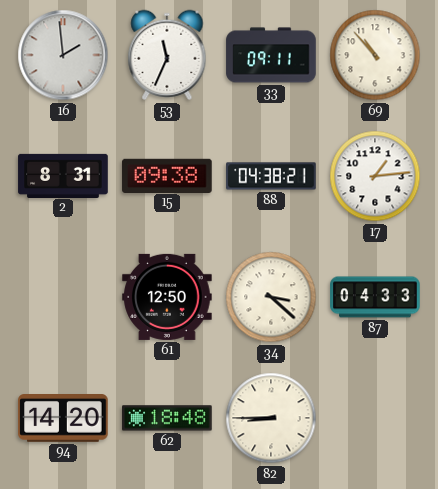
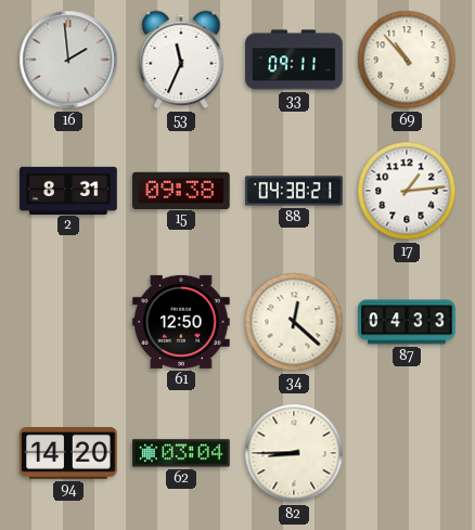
34: 3:22 -> 12:22 (294, 322)
62: 18:48 -> 03:04 (181, 453)
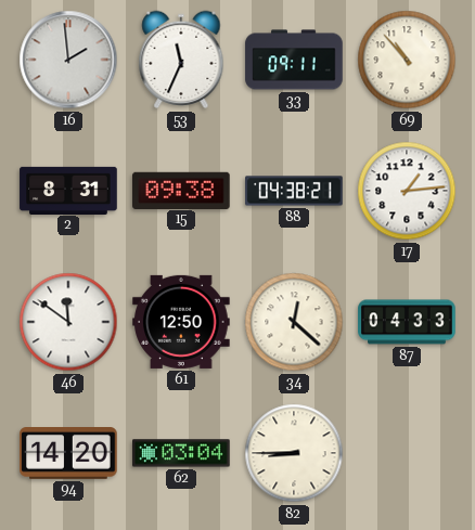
46: none -> 11:51 (68, 322)
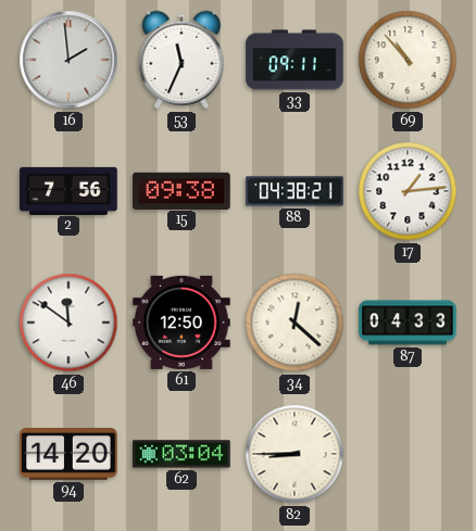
2: 8:31 -> 7:56 (68, 190)
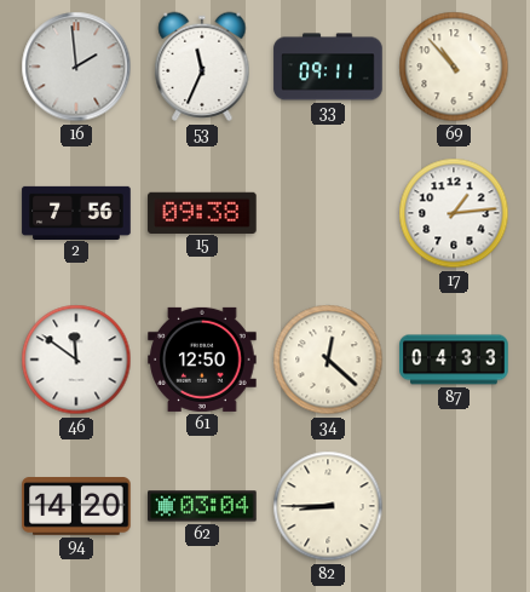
88: 04:38 -> none (295, 191)
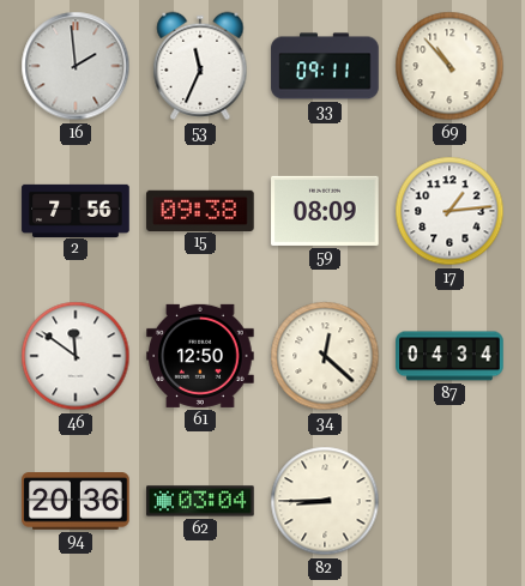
59: none -> 08:09 (325, 211)
87: 04:33 -> 04:34 (449, 356)
94: 14:20 -> 20:36 (76, 502)
